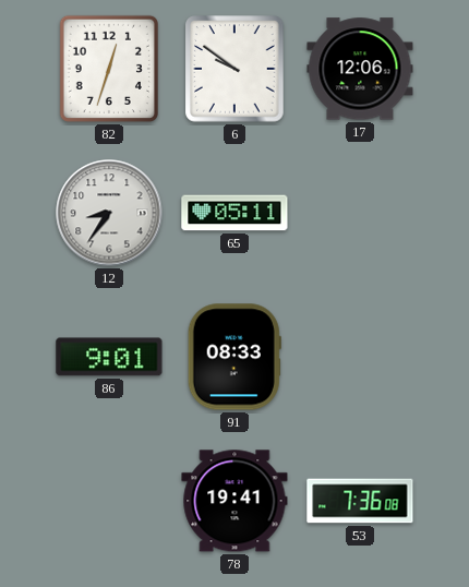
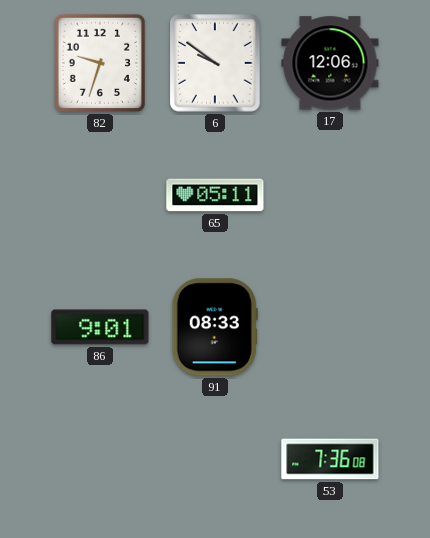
82: 12:33 -> 9:33 (100, 63)
12: 8:36 -> none (109, 213)
78: 19:41 -> none (234, 501)
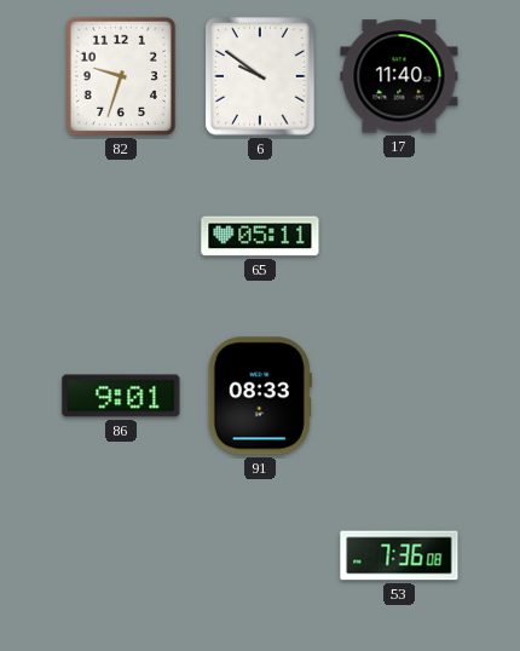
17: 12:06 -> 11:40 (399, 76)
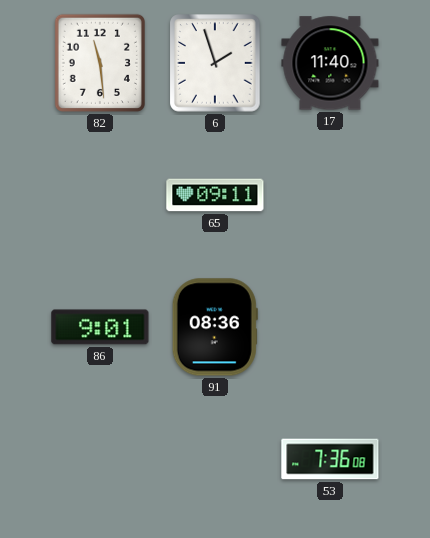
82: 9:33 -> 11:29 (100, 63)
6: 9:51 -> 1:57 (215, 63)
65: 05:11 -> 09:11 (215, 195)
91: 08:33 -> 08:36 (215, 327)
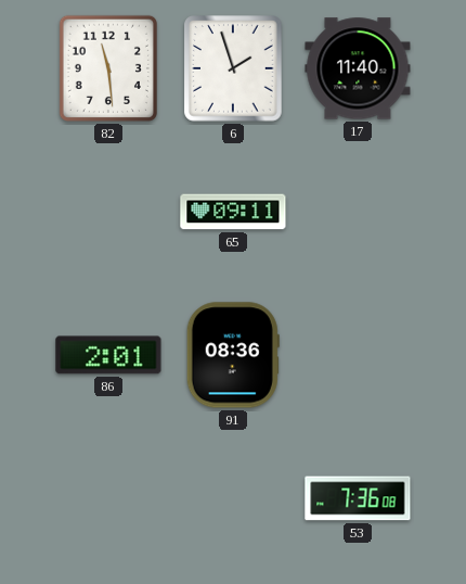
86: 9:01 -> 2:01 (108, 355)
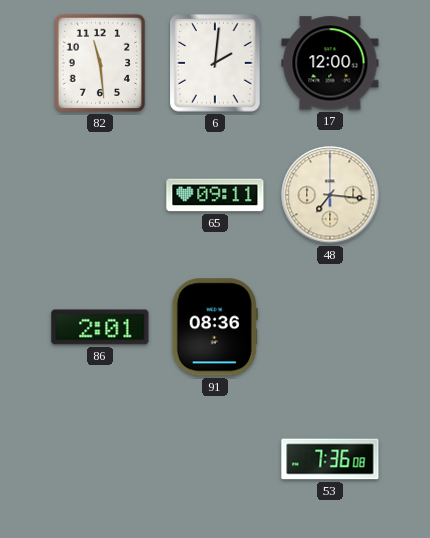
6: 1:57 -> 2:01 (215, 63)
17: 11:40 -> 12:00 (330, 63)
48: none -> 7:16 (330, 195)
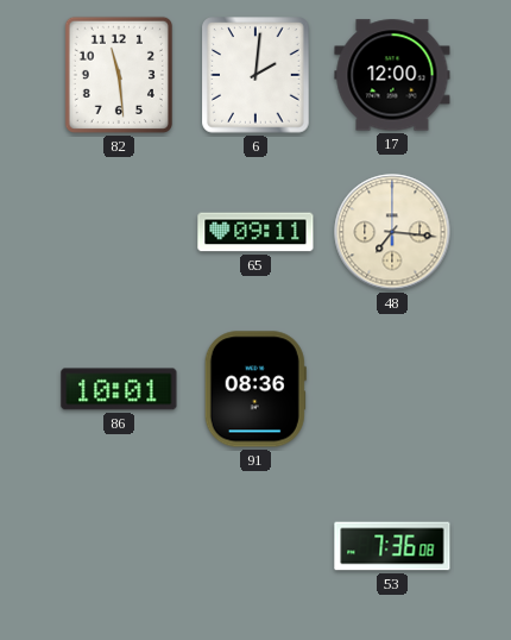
86: 2:01 -> 10:01 (119, 389)
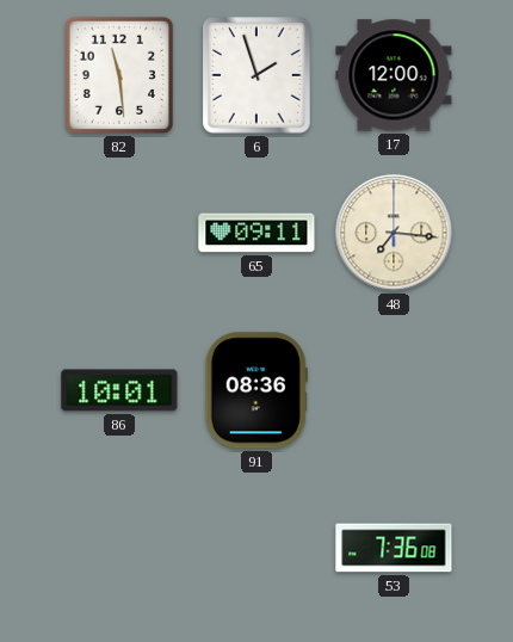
6: 2:01 -> 1:57 (256, 75)
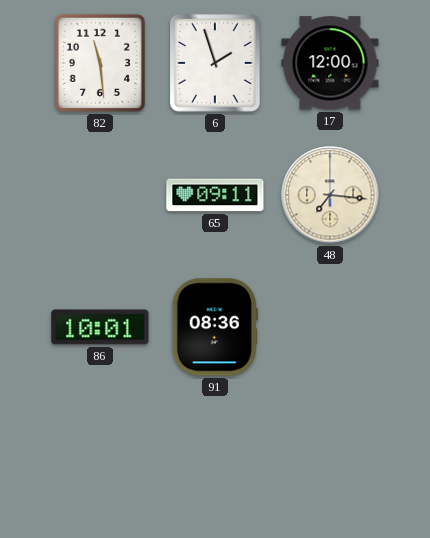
53: 7:36 -> none (394, 548)
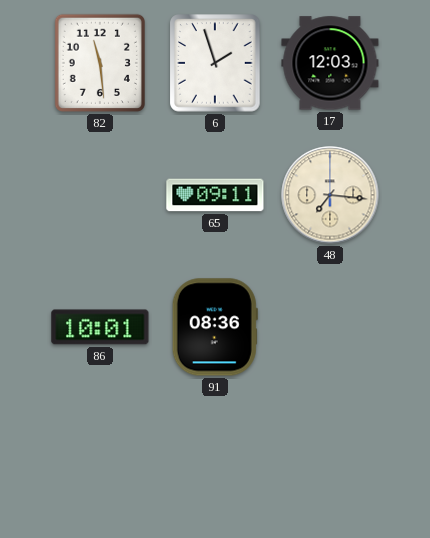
17: 12:00 -> 12:03 (330, 63)
